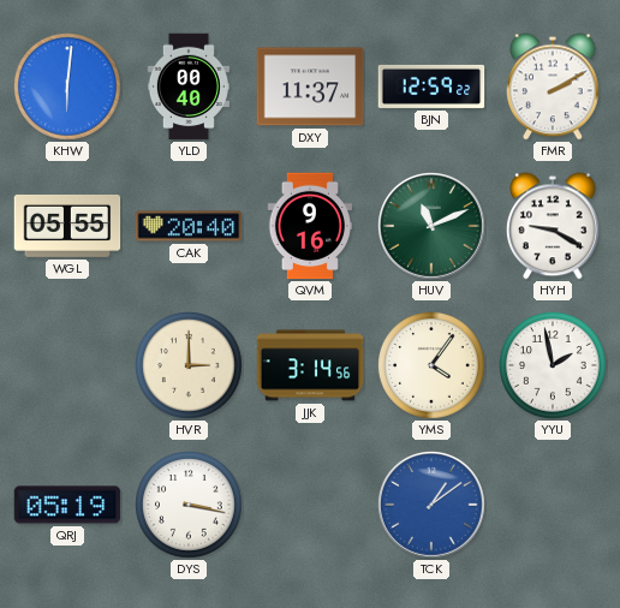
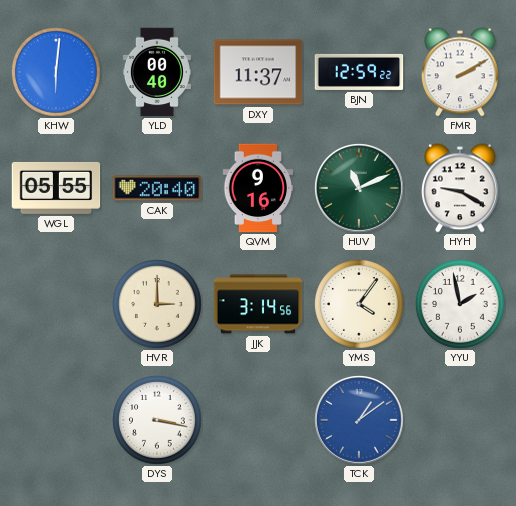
QRJ: 05:19 -> none (67, 505)
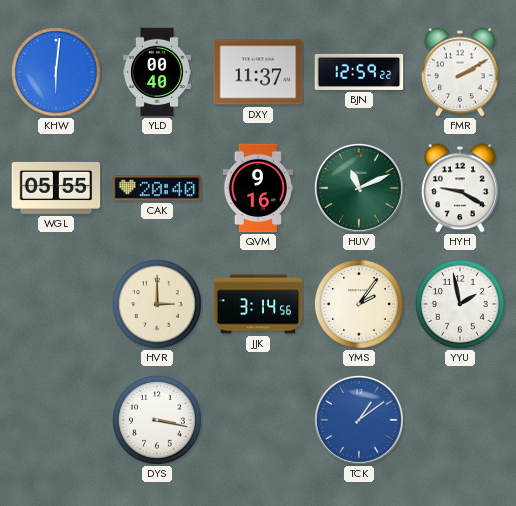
YMS: 4:06 -> 2:06 (360, 305)
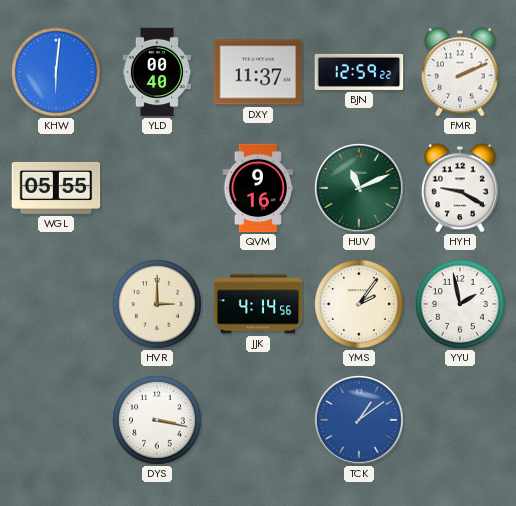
FMR: 2:10 -> 2:11 (461, 72)
CAK: 20:40 -> none (157, 188)
JJK: 3:14 -> 4:14 (258, 304)
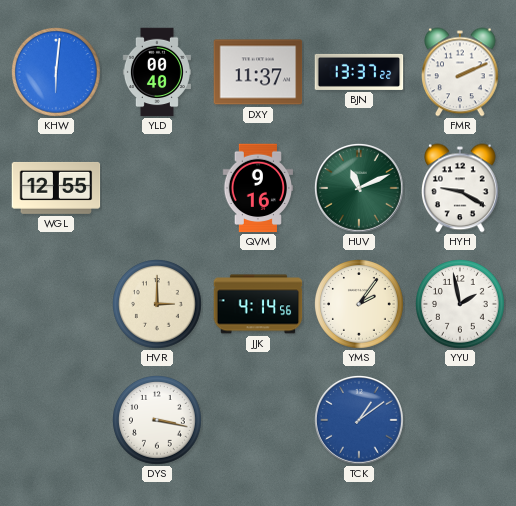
BJN: 12:59 -> 13:37 (359, 72)
WGL: 05:55 -> 12:55 (56, 188)
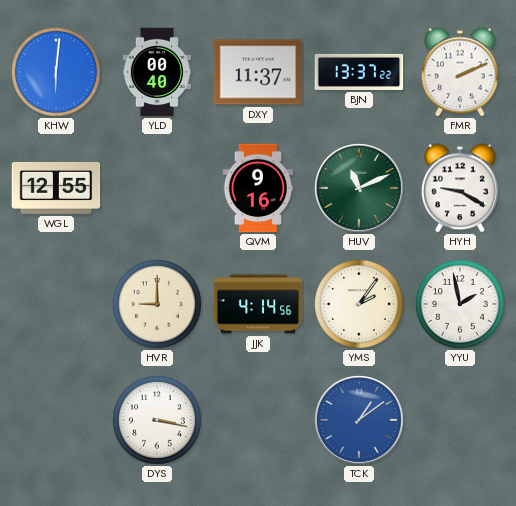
HVR: 3:00 -> 9:00 (158, 305)
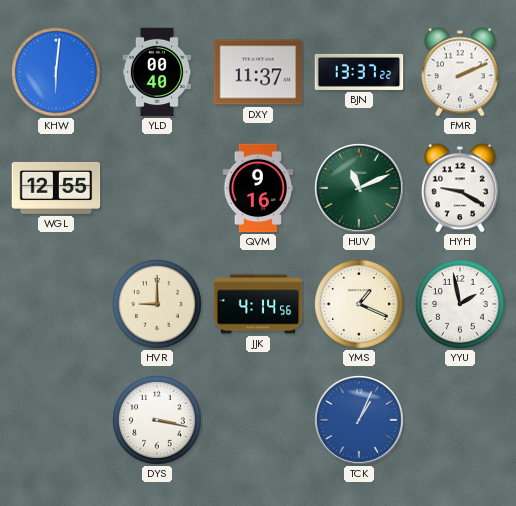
YMS: 2:06 -> 1:19 (360, 305)
TCK: 1:09 -> 1:04 (360, 421)
